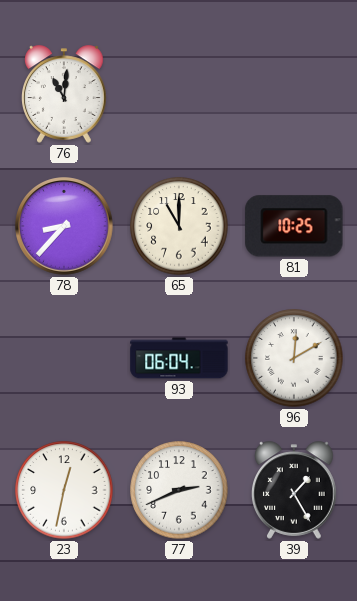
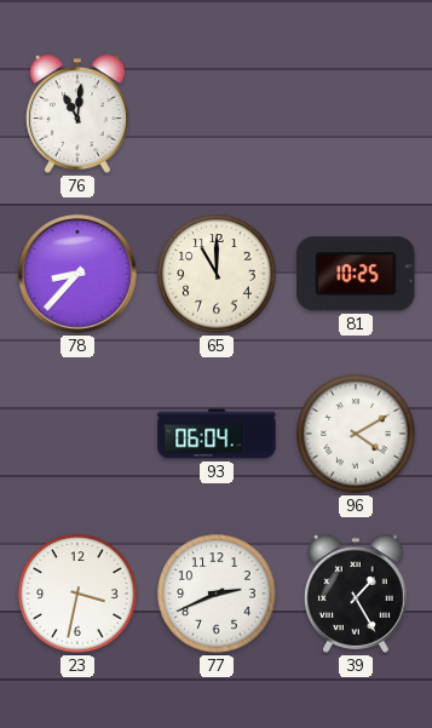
96: 12:10 -> 4:10 (356, 434)
23: 12:32 -> 3:32 (77, 594)
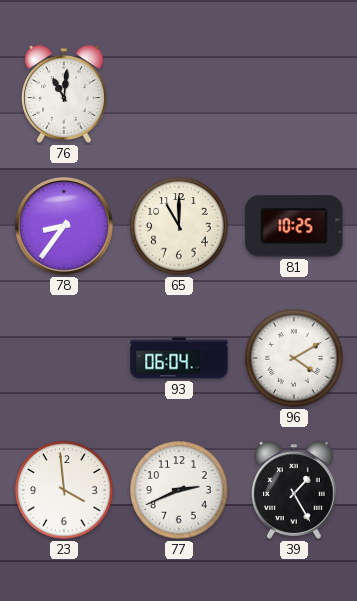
78: 8:37 -> 8:36 (64, 226)
23: 3:32 -> 3:59 (64, 490)
